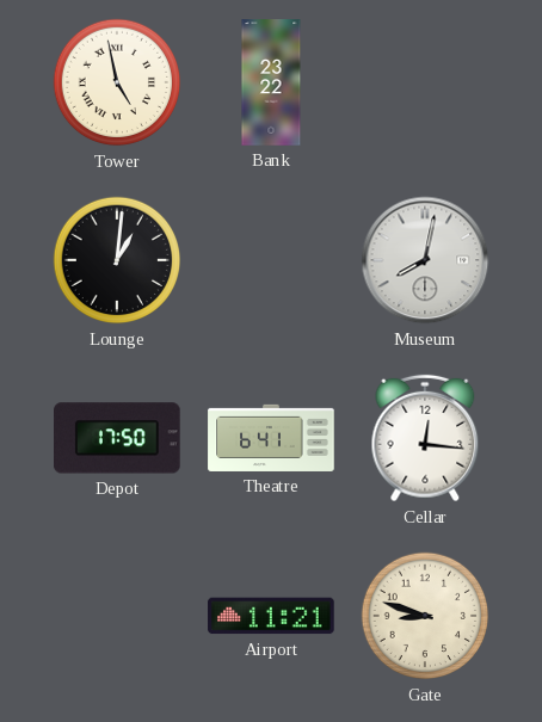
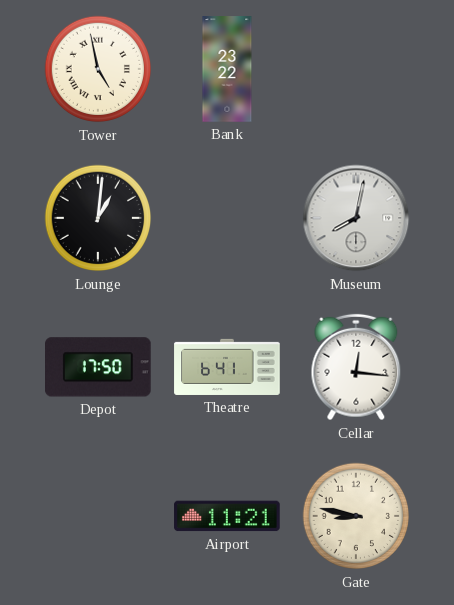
Gate: 8:48 -> 8:47 (356, 516)
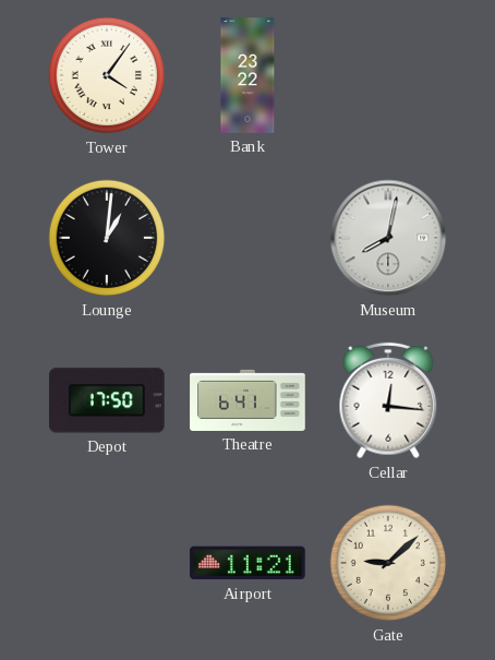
Tower: 4:58 -> 4:06 (107, 75)
Gate: 8:47 -> 9:08 (388, 563)
